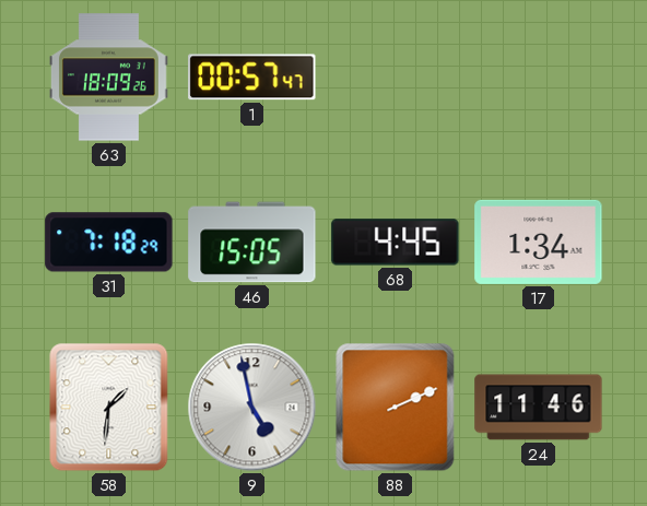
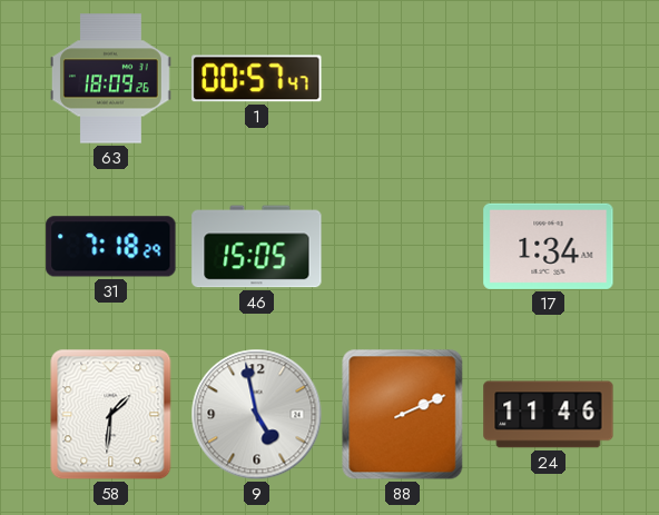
68: 4:45 -> none (396, 243)
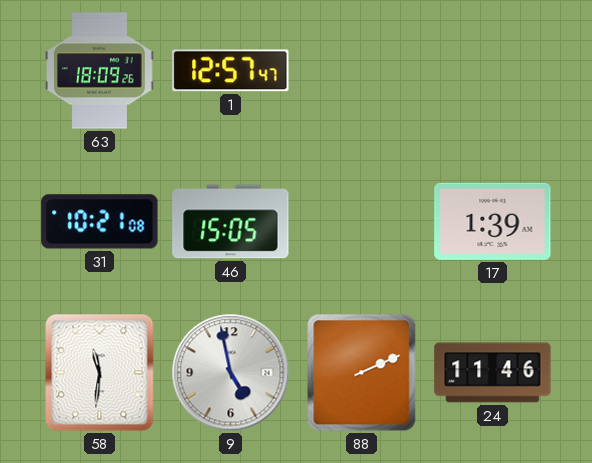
1: 00:57 -> 12:57 (231, 71)
31: 7:18 -> 10:21 (100, 222)
17: 1:34 -> 1:39 (493, 221)
58: 1:31 -> 11:31 (100, 373)
